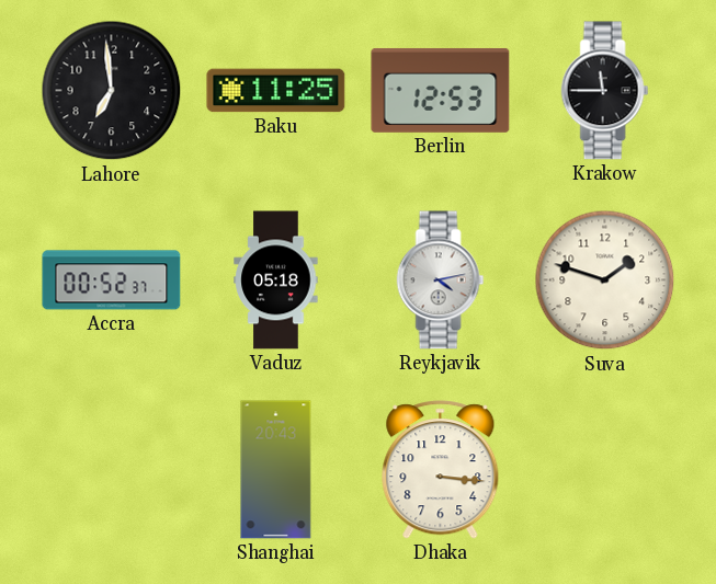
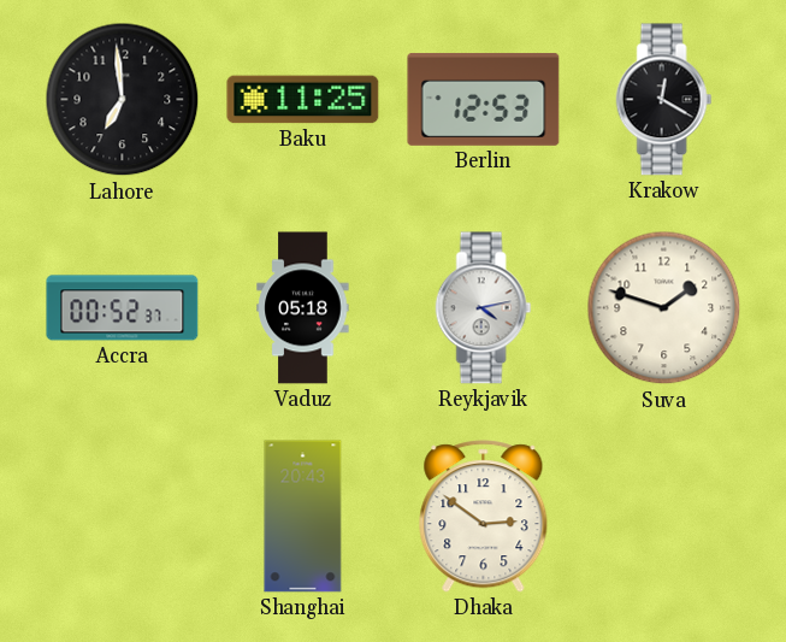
Krakow: 11:45 -> 12:20 (664, 100)
Dhaka: 3:16 -> 2:51 (484, 517)
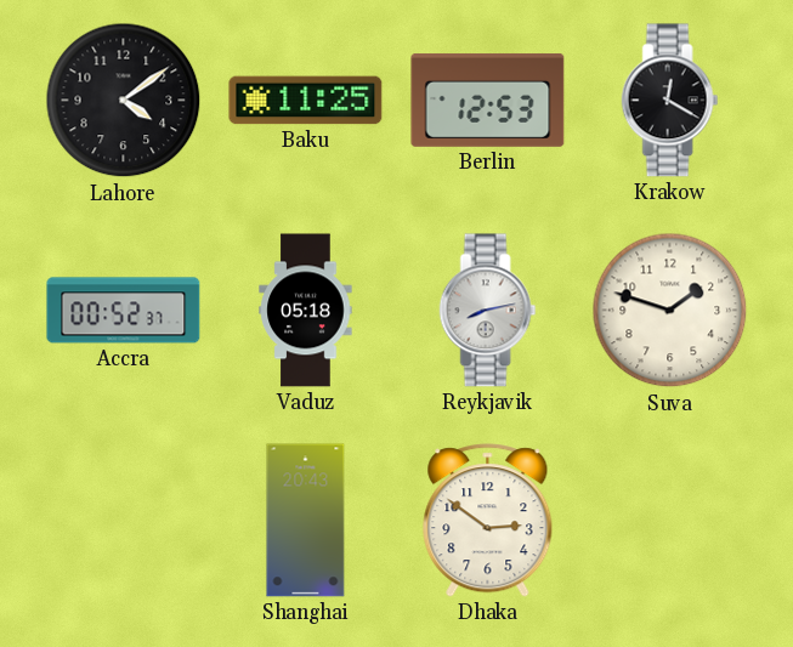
Lahore: 6:59 -> 4:09 (124, 101)
Reykjavik: 4:13 -> 8:13 (488, 311)
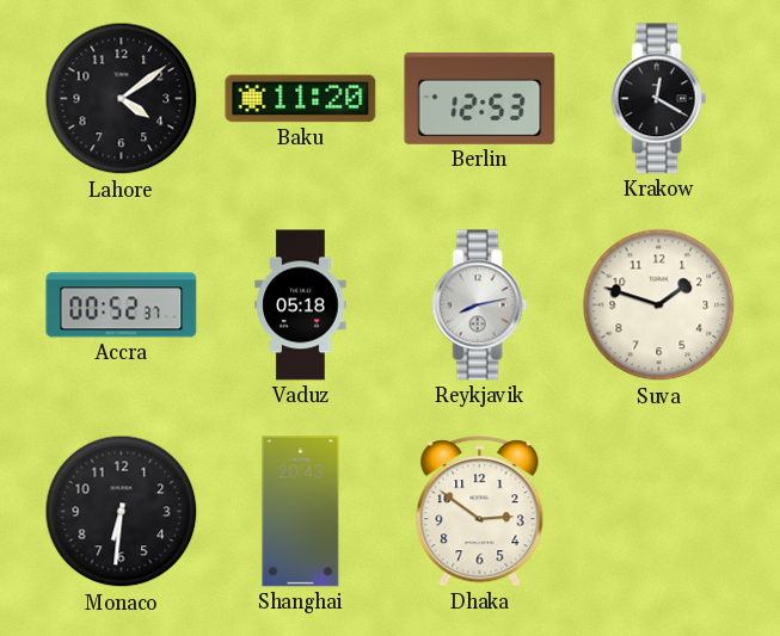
Baku: 11:25 -> 11:20 (301, 99)
Monaco: none -> 6:31 (122, 512)
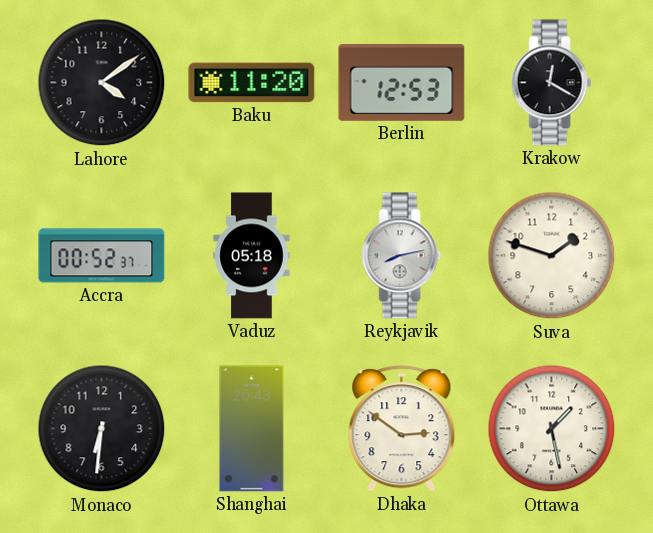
Ottawa: none -> 1:28 (552, 429)
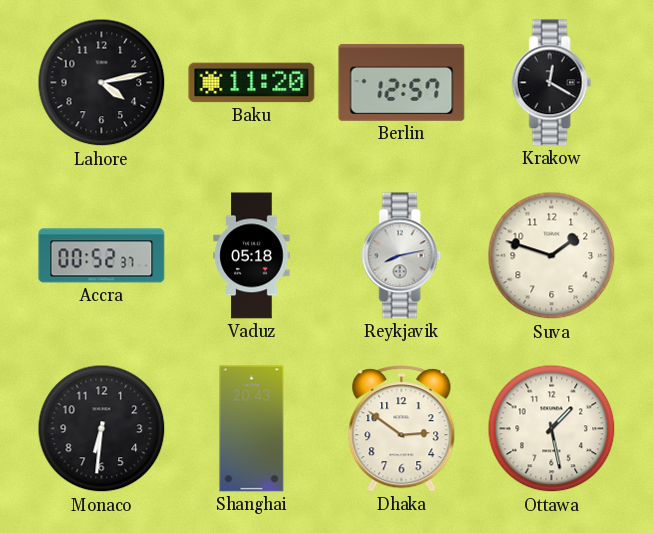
Lahore: 4:09 -> 4:13 (102, 83)
Berlin: 12:53 -> 12:57 (402, 82)
